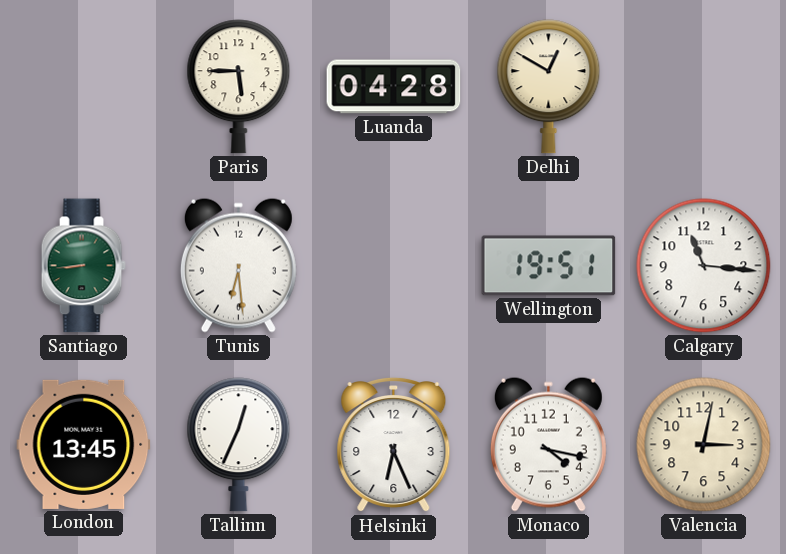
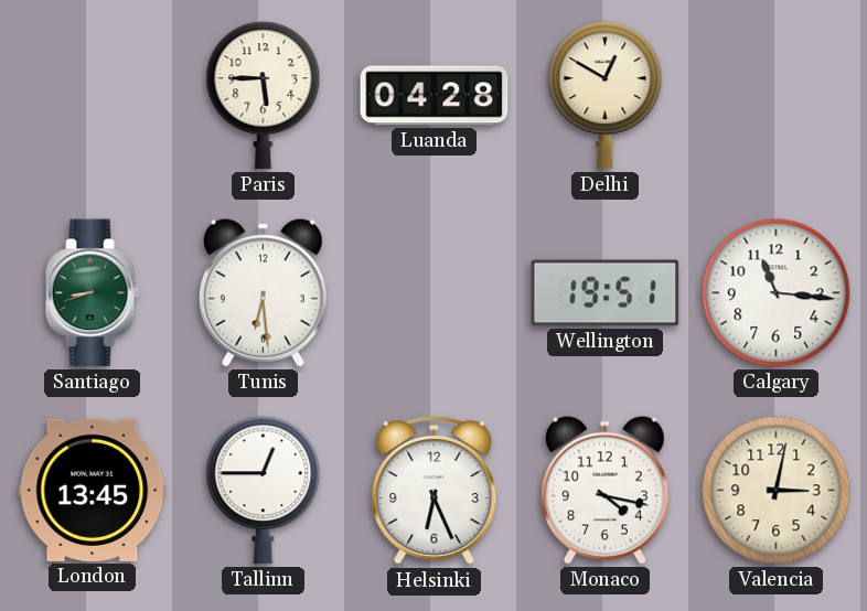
Santiago: 8:44 -> 8:42 (92, 293)
Tallinn: 12:34 -> 12:45 (264, 491)
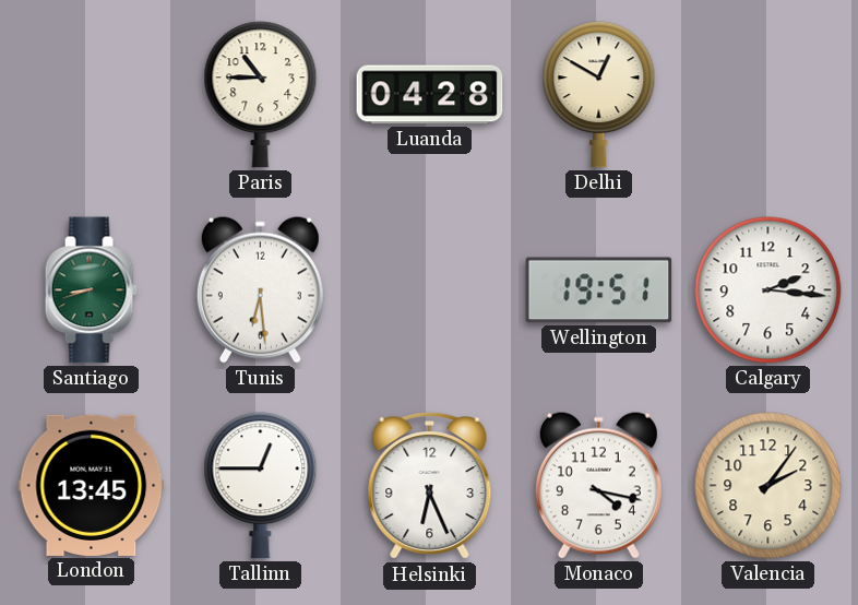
Paris: 5:45 -> 10:45 (261, 95)
Calgary: 11:16 -> 2:16 (768, 290)
Valencia: 3:02 -> 2:06 (768, 486)
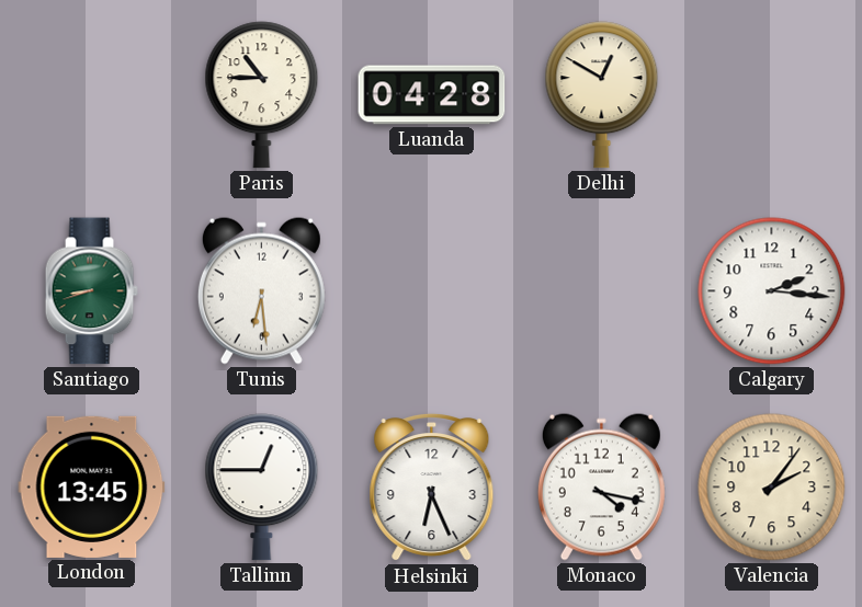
Wellington: 19:51 -> none (599, 290)
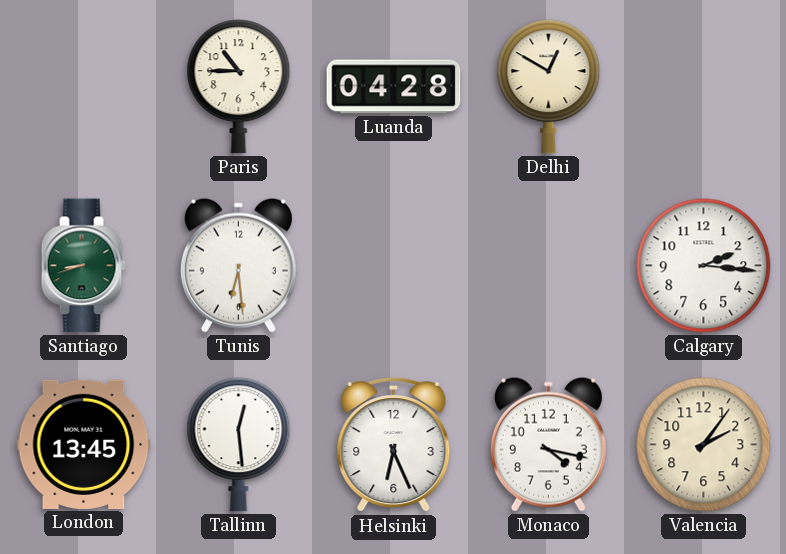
Tallinn: 12:45 -> 12:29 (239, 445)
